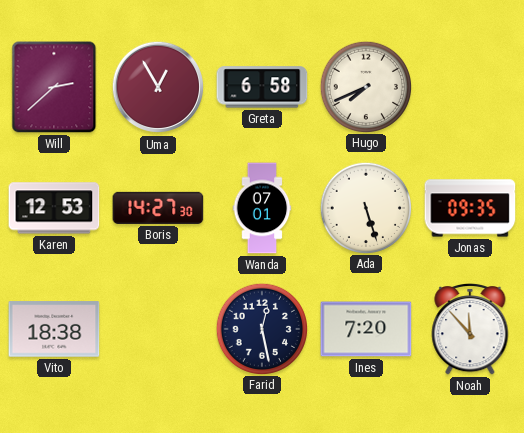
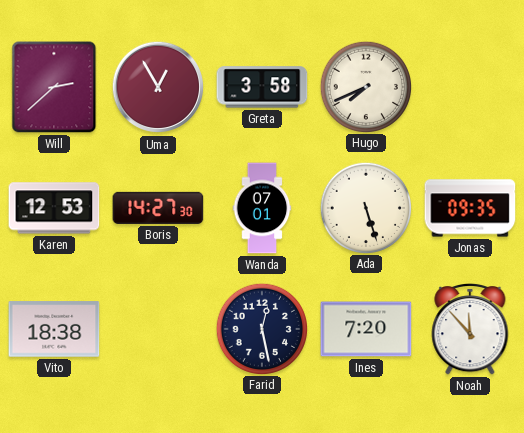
Greta: 6:58 -> 3:58 (262, 87)
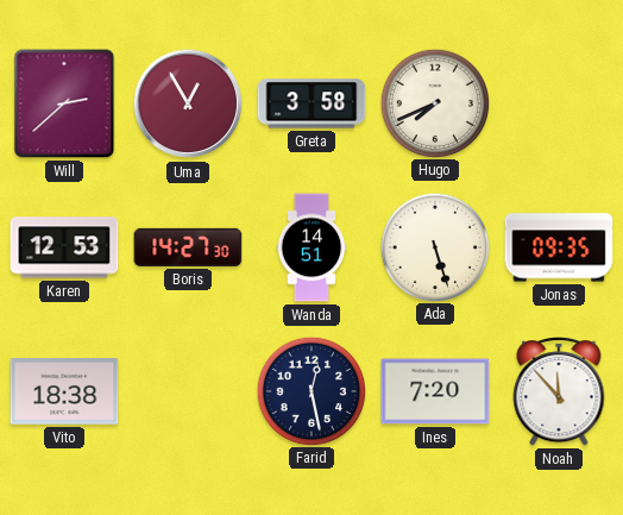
Wanda: 07:01 -> 14:51 (311, 247)
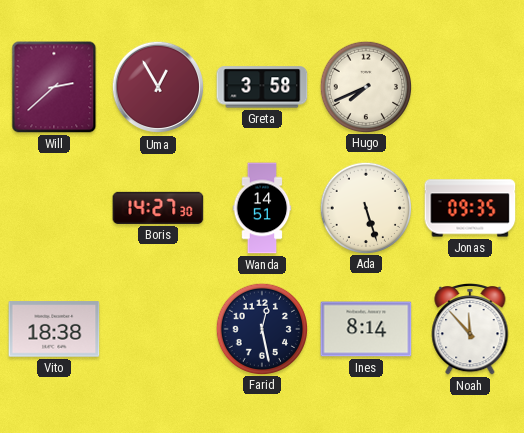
Karen: 12:53 -> none (64, 247)
Ines: 7:20 -> 8:14 (366, 329)
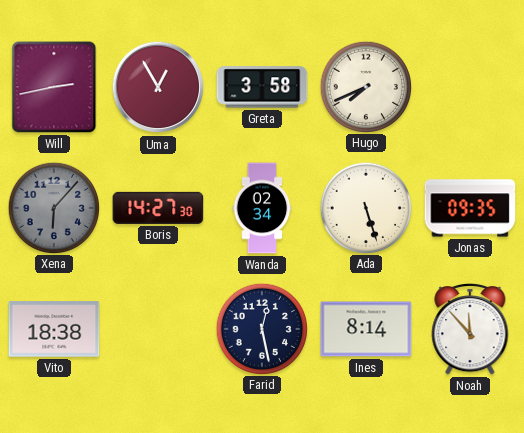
Will: 2:38 -> 2:43 (54, 87)
Xena: none -> 6:07 (53, 207)
Wanda: 14:51 -> 02:34 (262, 208)
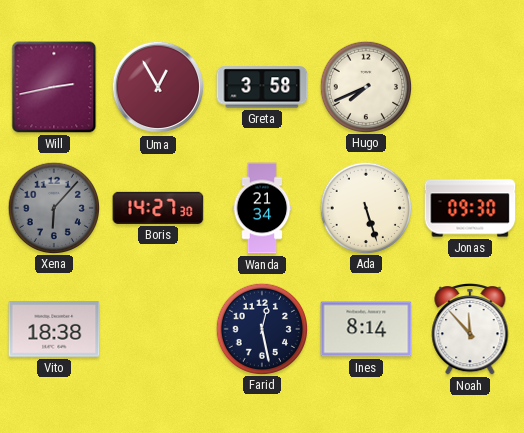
Wanda: 02:34 -> 21:34 (262, 208)
Jonas: 09:35 -> 09:30 (470, 208)
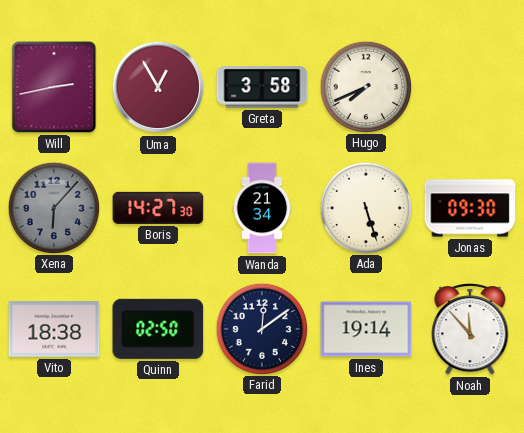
Quinn: none -> 02:50 (158, 329)
Farid: 12:28 -> 12:09 (261, 328)
Ines: 8:14 -> 19:14 (366, 329)
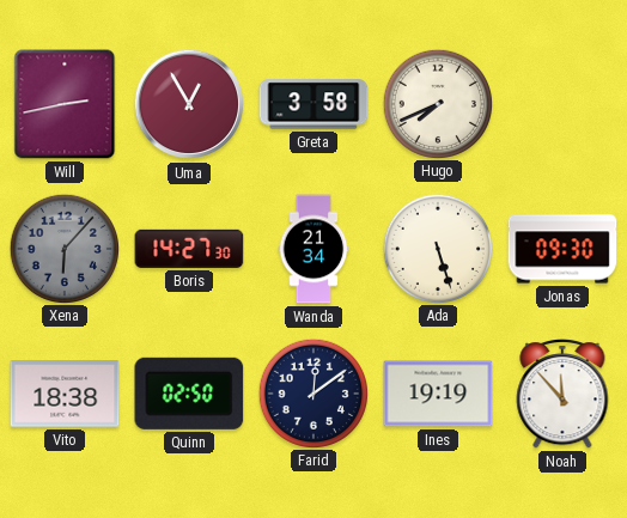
Ines: 19:14 -> 19:19 (438, 394)
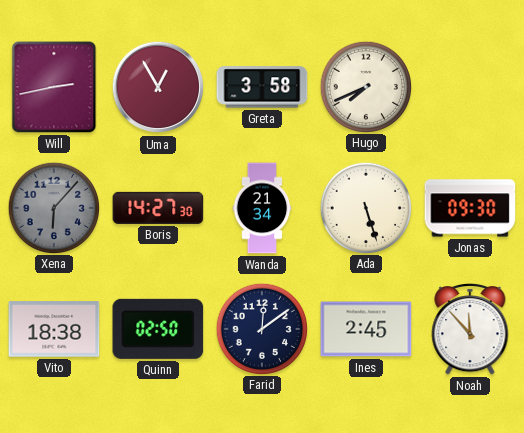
Ines: 19:19 -> 2:45 (366, 329)
